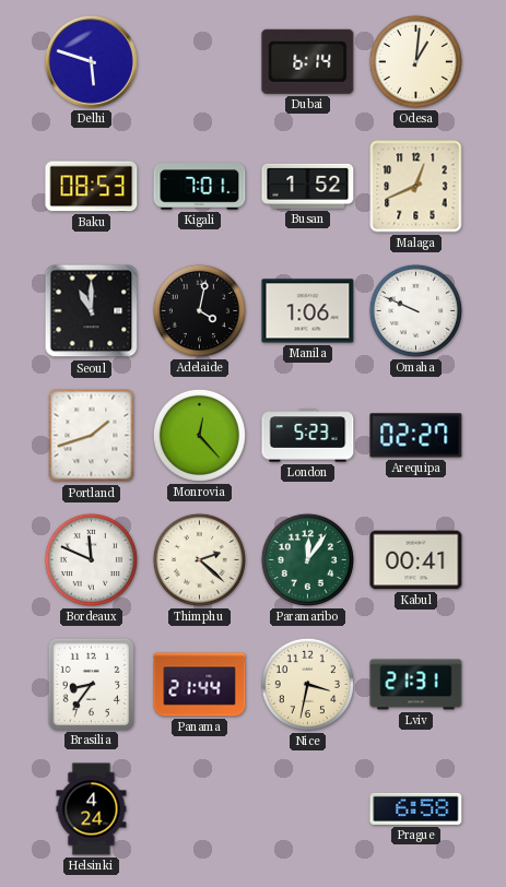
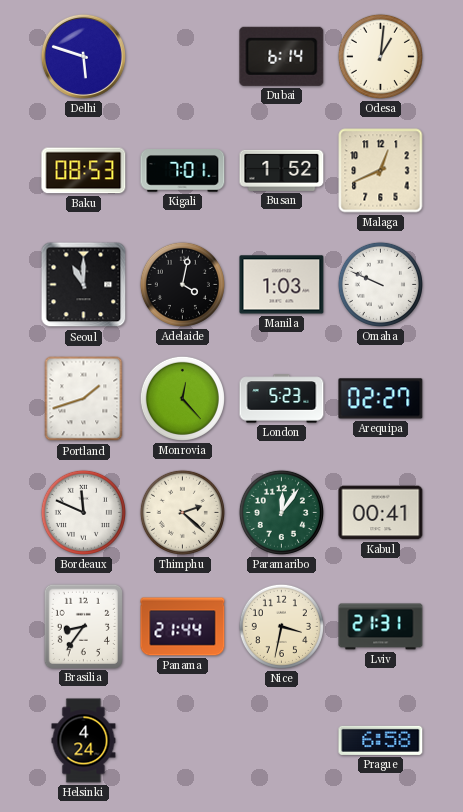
Manila: 1:06 -> 1:03 (282, 285)
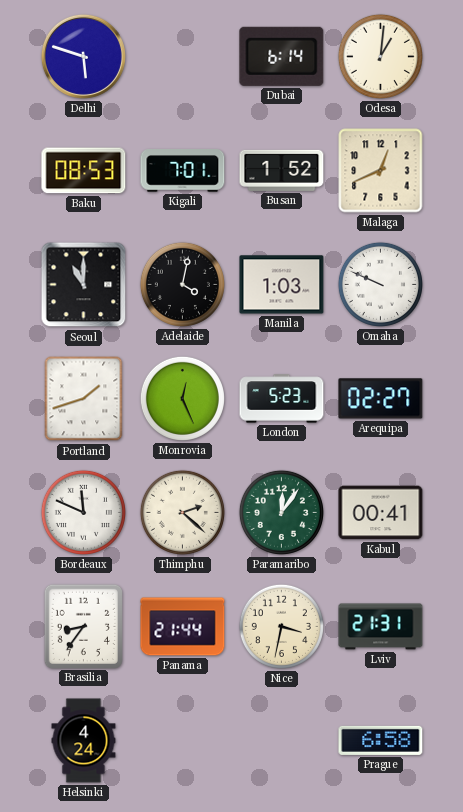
Monrovia: 12:23 -> 12:26 (182, 398)
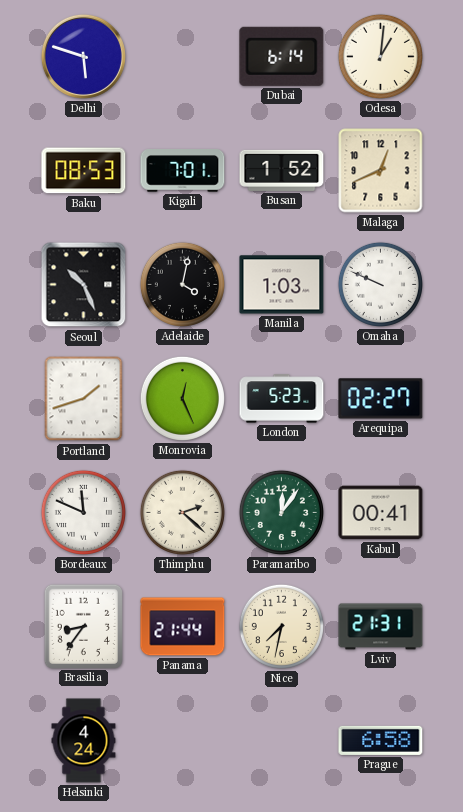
Seoul: 11:00 -> 10:26 (84, 285)
Nice: 3:32 -> 7:32 (281, 626)
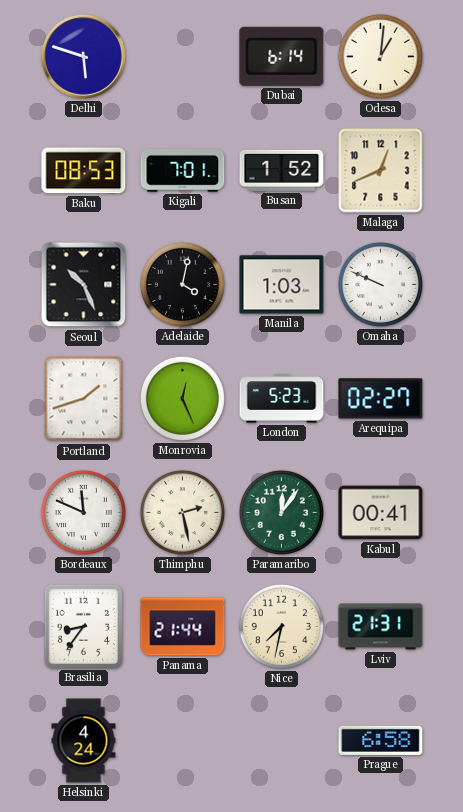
Thimphu: 2:22 -> 2:28 (182, 512)
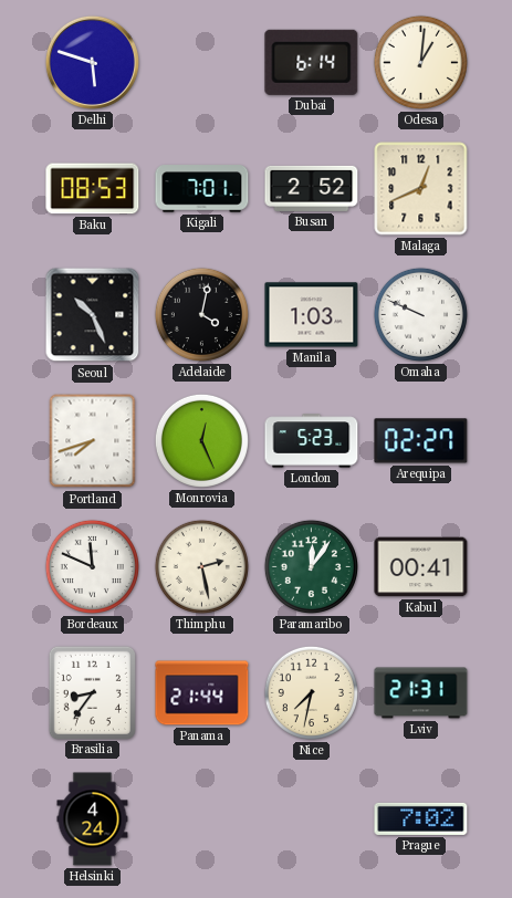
Busan: 1:52 -> 2:52 (312, 188)
Portland: 1:42 -> 7:42 (93, 441)
Prague: 6:58 -> 7:02 (421, 818)
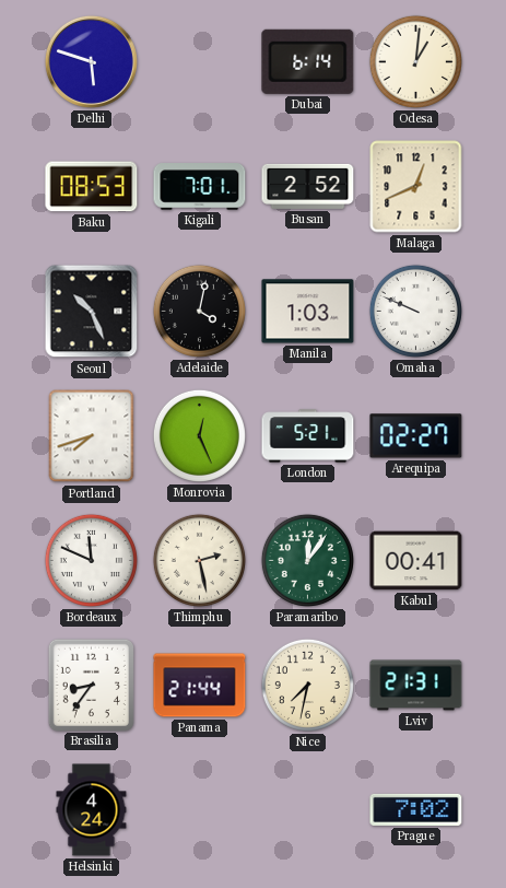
London: 5:23 -> 5:21 (308, 436)
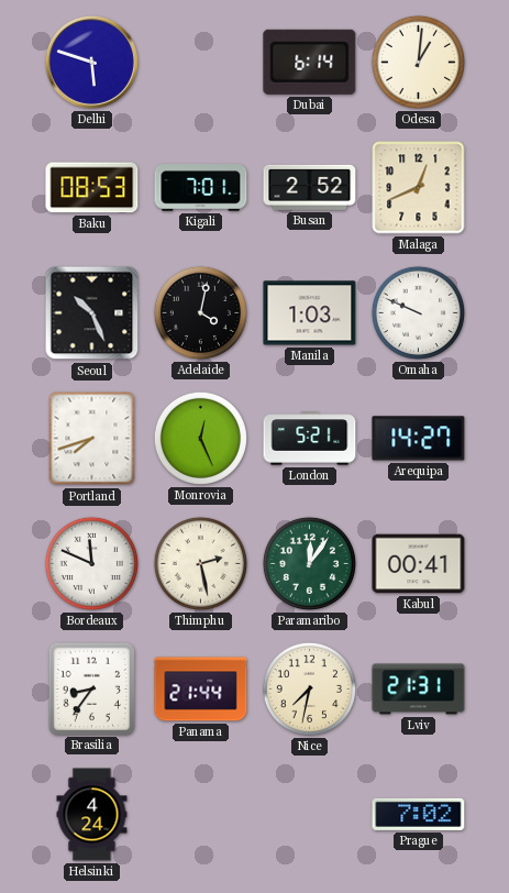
Arequipa: 02:27 -> 14:27 (419, 439)
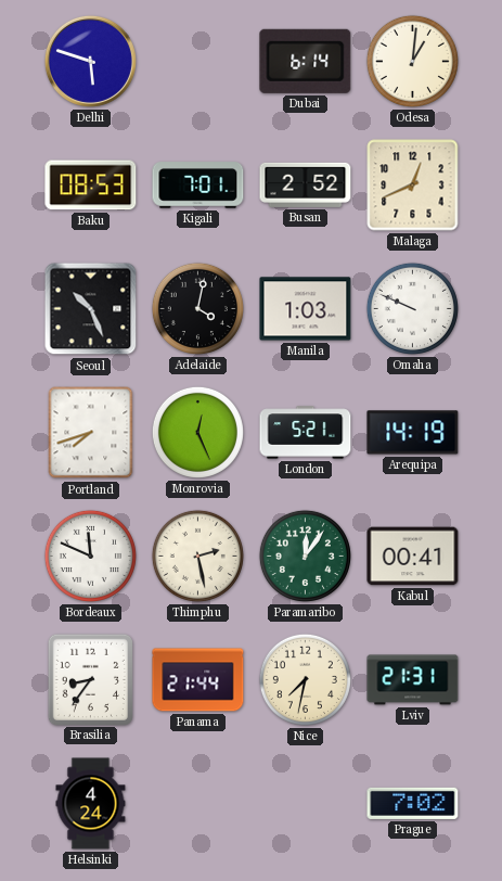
Arequipa: 14:27 -> 14:19 (413, 433)
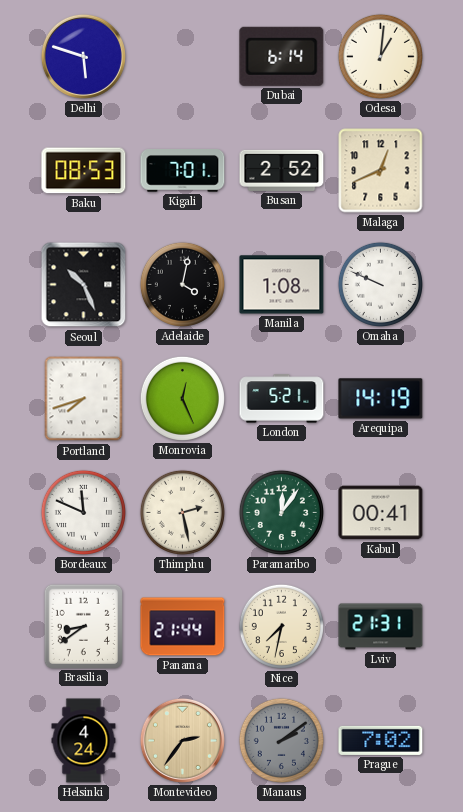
Manila: 1:03 -> 1:08 (282, 285)
Brasilia: 8:36 -> 8:39 (83, 626)
Montevideo: none -> 2:36 (182, 740)
Manaus: none -> 2:09 (281, 740)
